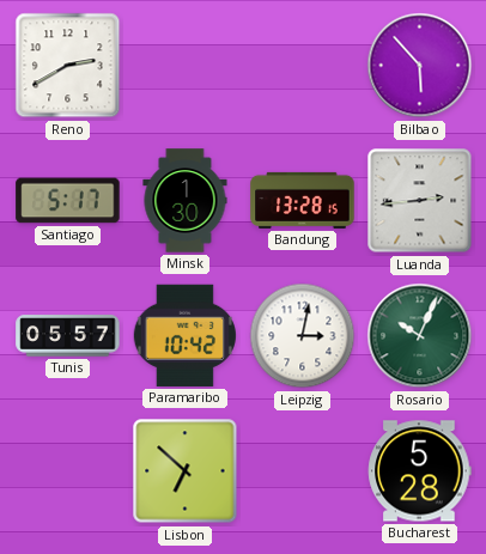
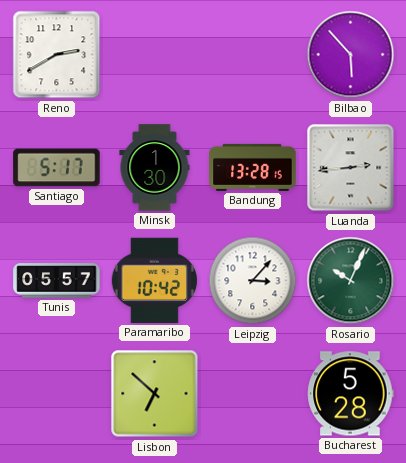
Leipzig: 3:02 -> 3:07 (253, 281)
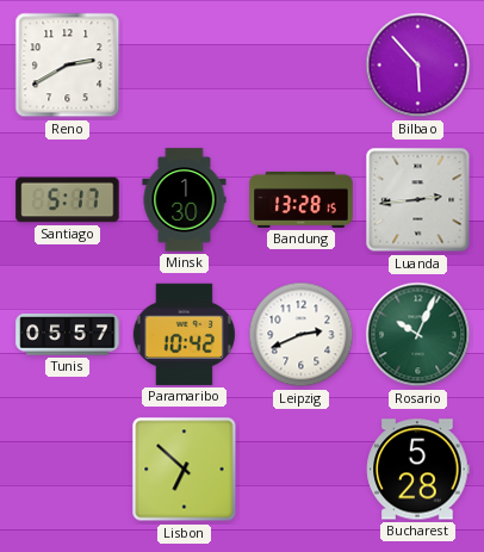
Leipzig: 3:07 -> 2:41 (302, 335)
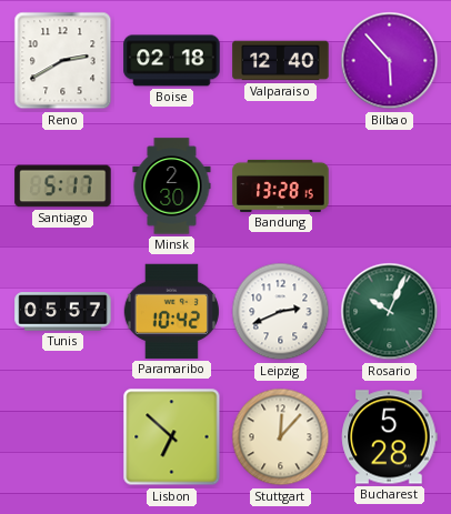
Boise: none -> 02:18 (172, 61)
Valparaiso: none -> 12:40 (281, 61)
Minsk: 1:30 -> 2:30 (172, 187)
Luanda: 2:44 -> none (418, 200)
Stuttgart: none -> 12:07 (281, 437)
